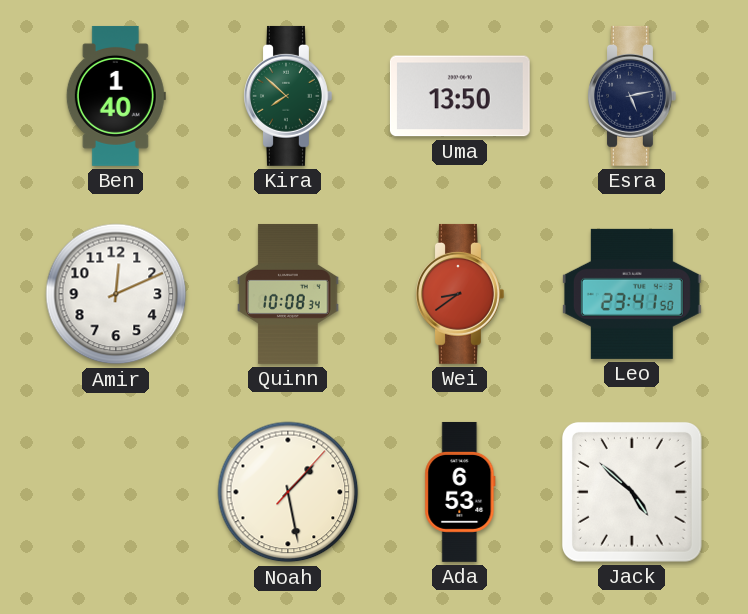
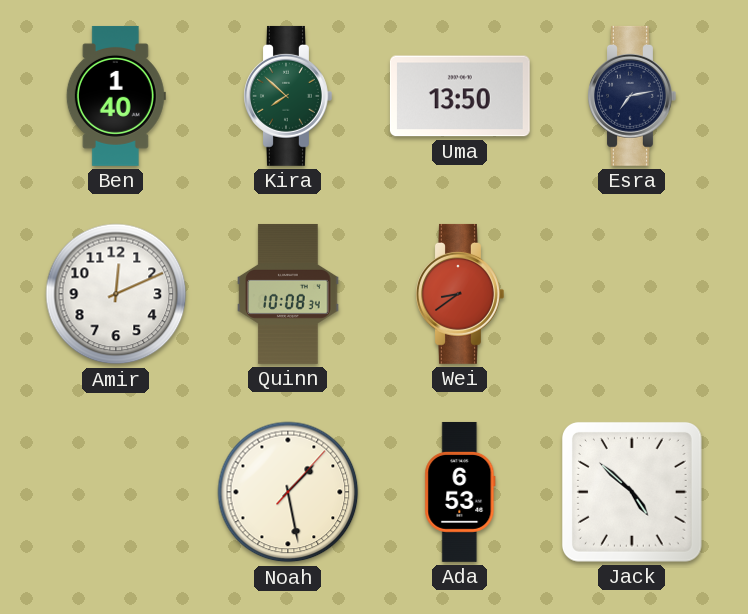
Esra: 5:13 -> 7:13 (632, 96)
Leo: 23:41 -> none (632, 294)
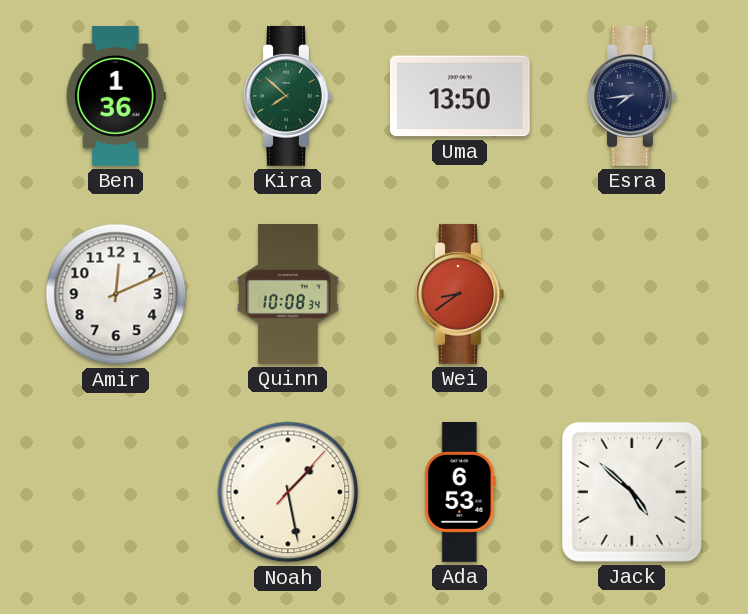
Ben: 1:40 -> 1:36 (116, 96)
Esra: 7:13 -> 7:44 (632, 96)
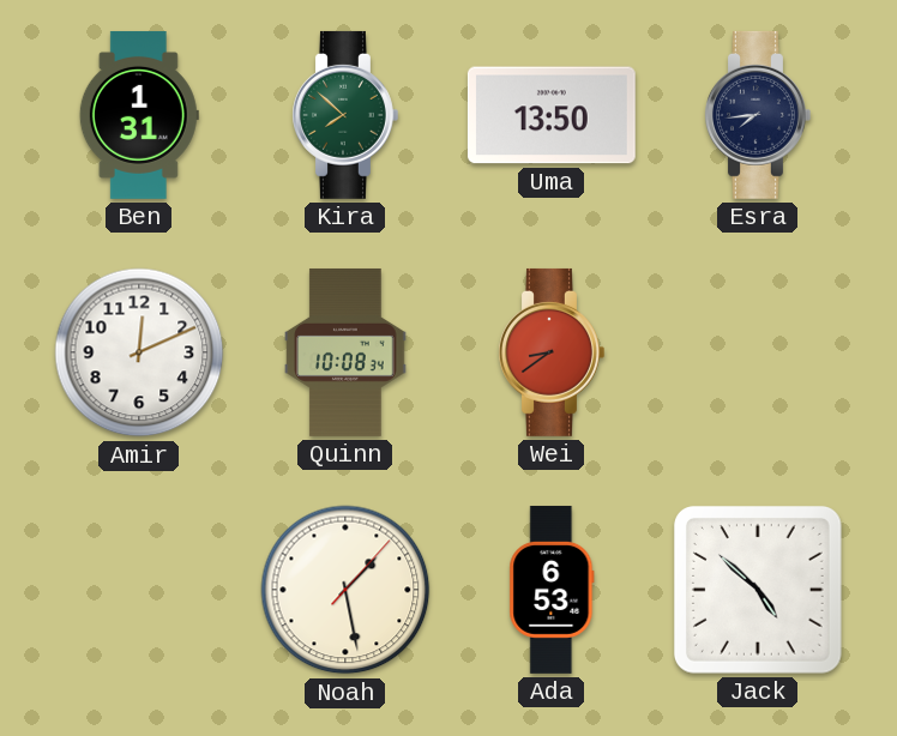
Ben: 1:36 -> 1:31 (139, 115)
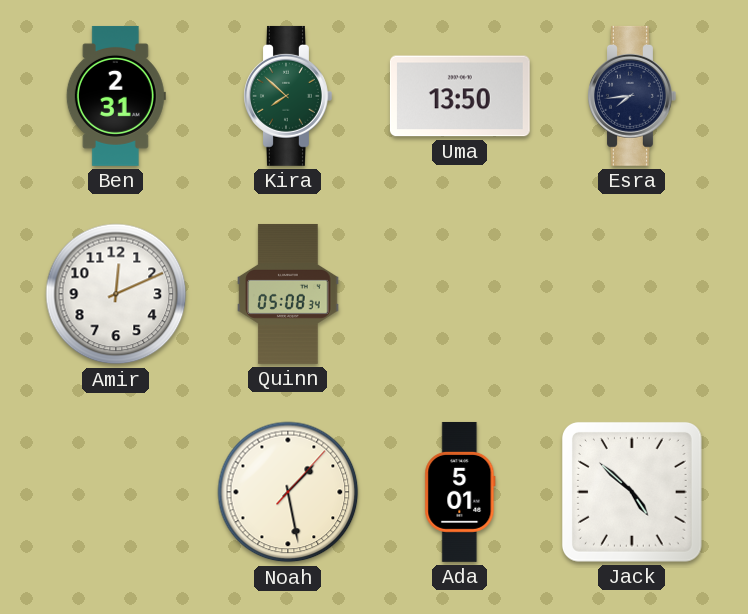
Ben: 1:31 -> 2:31 (116, 96)
Quinn: 10:08 -> 05:08 (288, 294)
Wei: 8:39 -> none (552, 352)
Ada: 6:53 -> 5:01 (460, 492)
